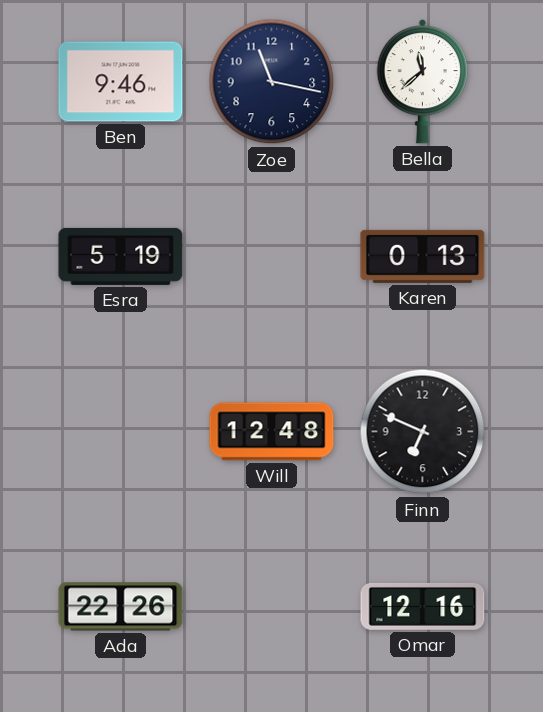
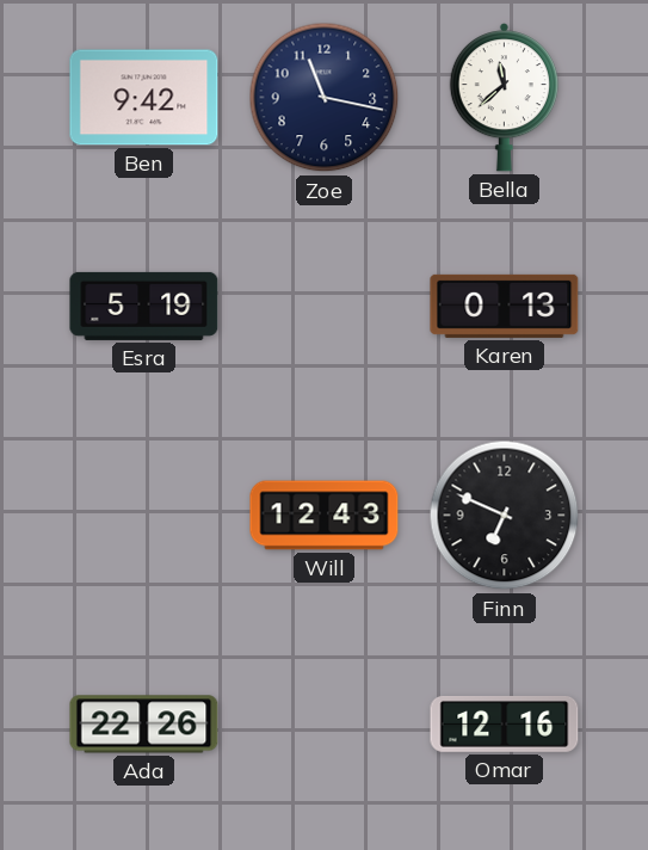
Ben: 9:46 -> 9:42 (144, 98)
Will: 12:48 -> 12:43 (325, 516)
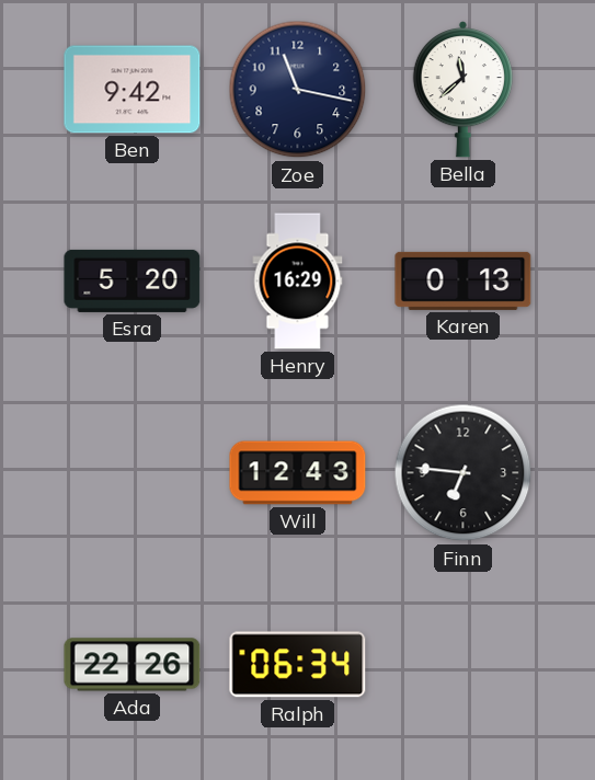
Esra: 5:19 -> 5:20 (133, 280)
Henry: none -> 16:29 (298, 282)
Finn: 6:49 -> 6:46 (464, 473)
Ralph: none -> 06:34 (298, 665)
Omar: 12:16 -> none (505, 723)
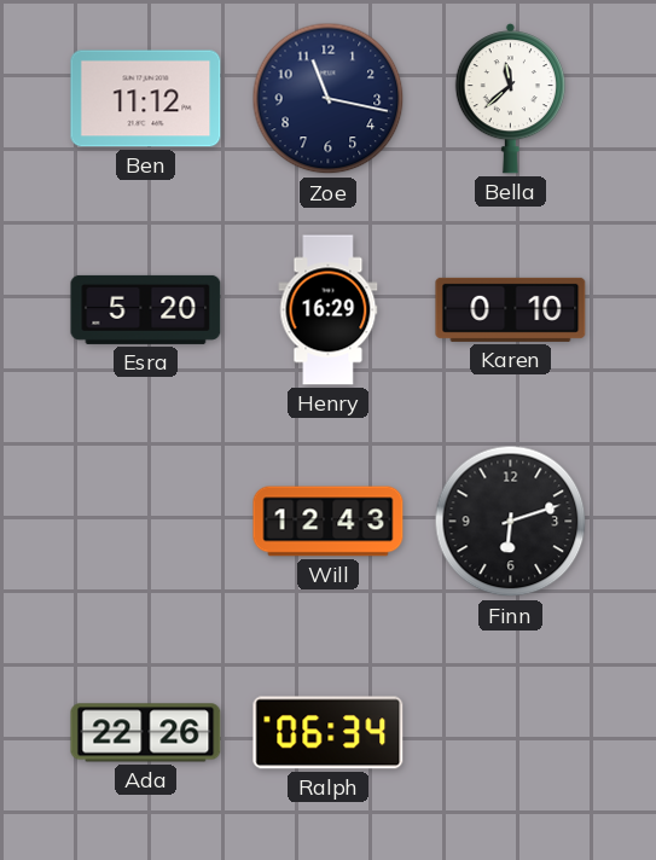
Ben: 9:42 -> 11:12 (146, 99)
Karen: 0:13 -> 0:10 (511, 309)
Finn: 6:46 -> 6:12 (511, 522)
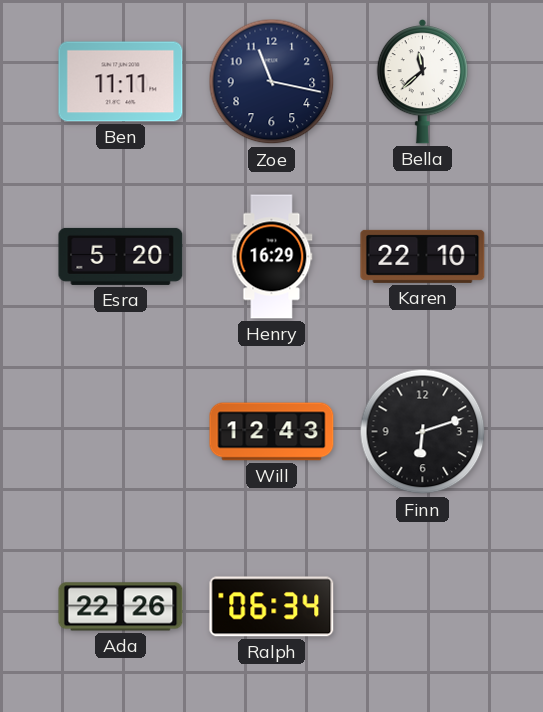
Ben: 11:12 -> 11:11 (121, 82)
Karen: 0:10 -> 22:10 (423, 256)
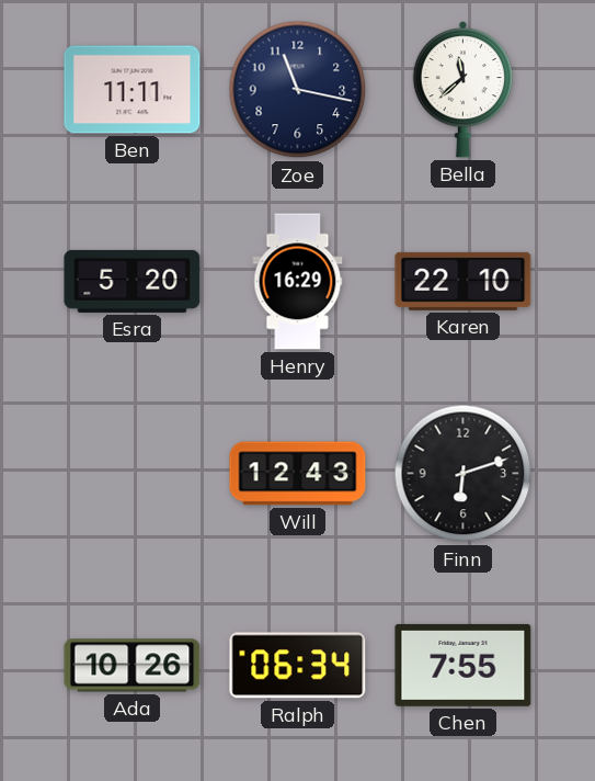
Ada: 22:26 -> 10:26 (133, 666)
Chen: none -> 7:55 (464, 665)
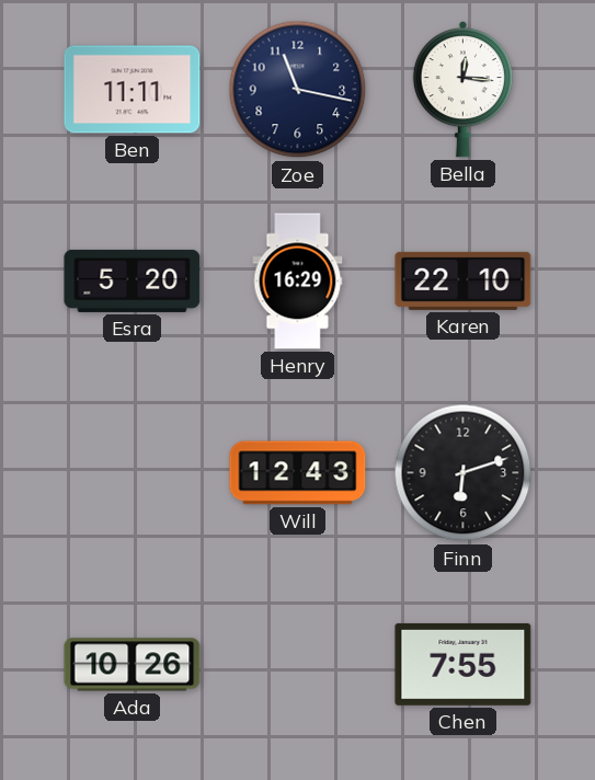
Bella: 11:38 -> 12:16 (462, 90)
Ralph: 06:34 -> none (298, 666)
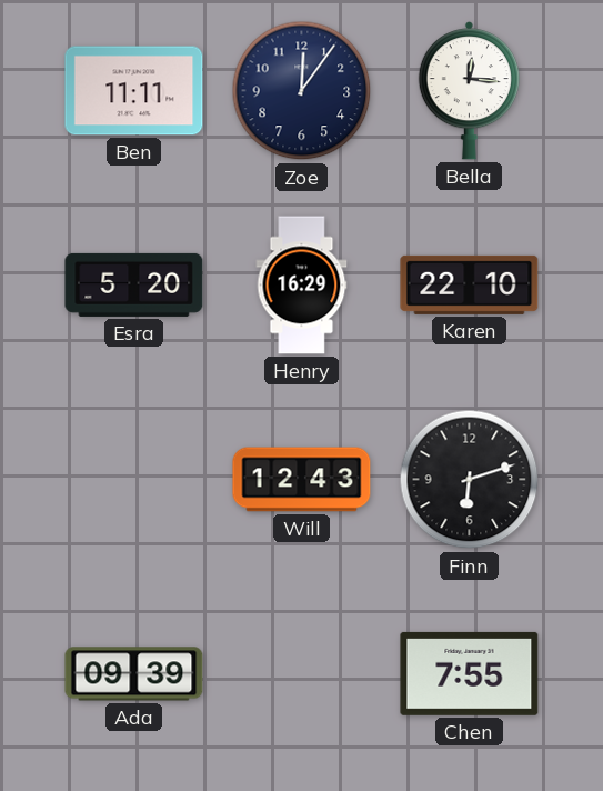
Zoe: 11:17 -> 12:06 (302, 91)
Ada: 10:26 -> 09:39 (134, 674)
